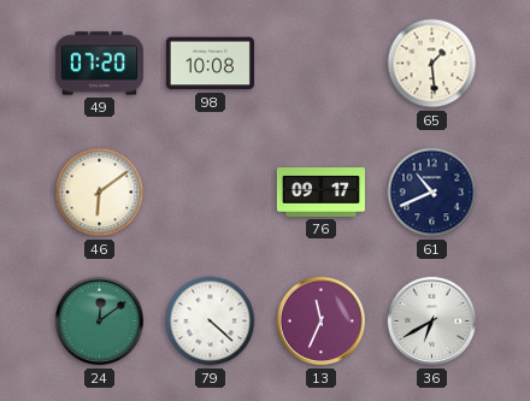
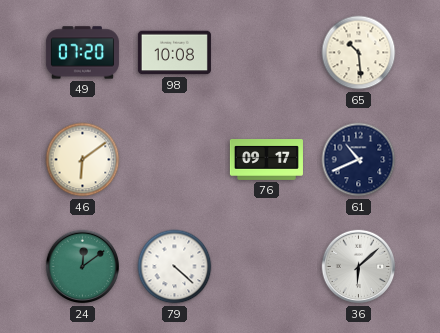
65: 1:29 -> 10:29 (359, 53)
13: 11:34 -> none (322, 322)
36: 6:40 -> 6:08 (359, 267)
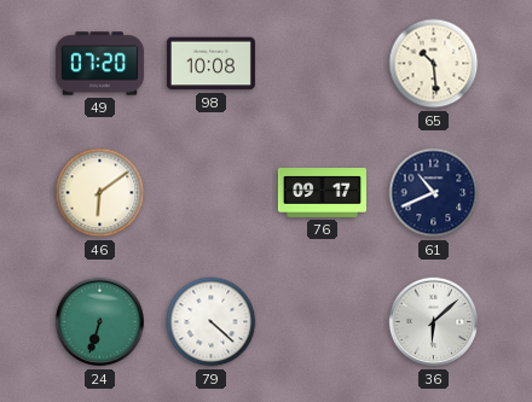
24: 12:09 -> 6:33 (100, 322)
